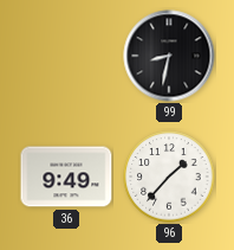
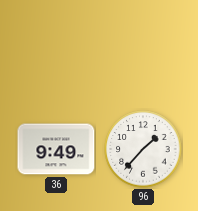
99: 8:32 -> none (169, 56)
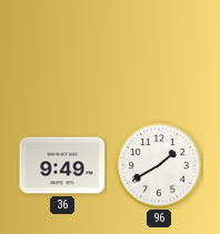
96: 1:37 -> 1:40 (159, 165)
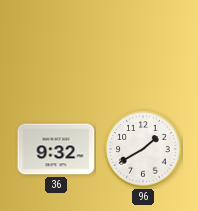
36: 9:49 -> 9:32 (56, 149)
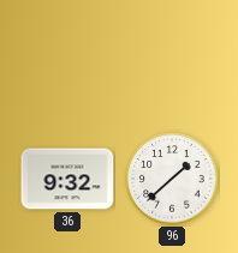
96: 1:40 -> 1:38 (172, 179)
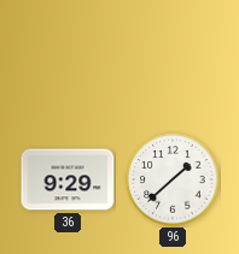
36: 9:32 -> 9:29 (68, 179)
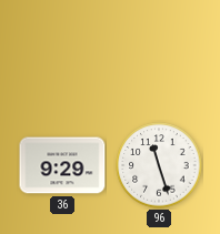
96: 1:38 -> 11:27 (159, 165)
